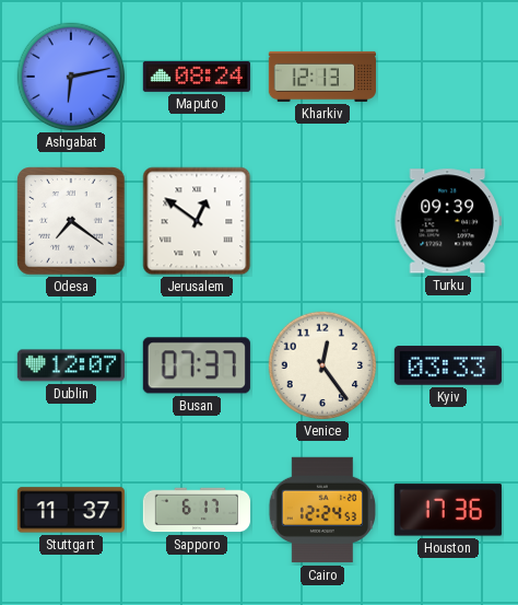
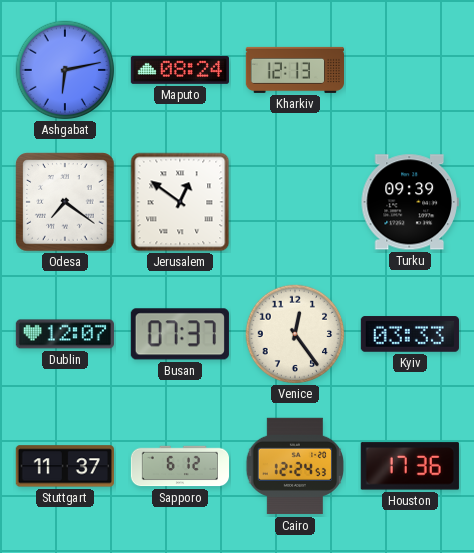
Sapporo: 6:17 -> 6:12 (179, 466)
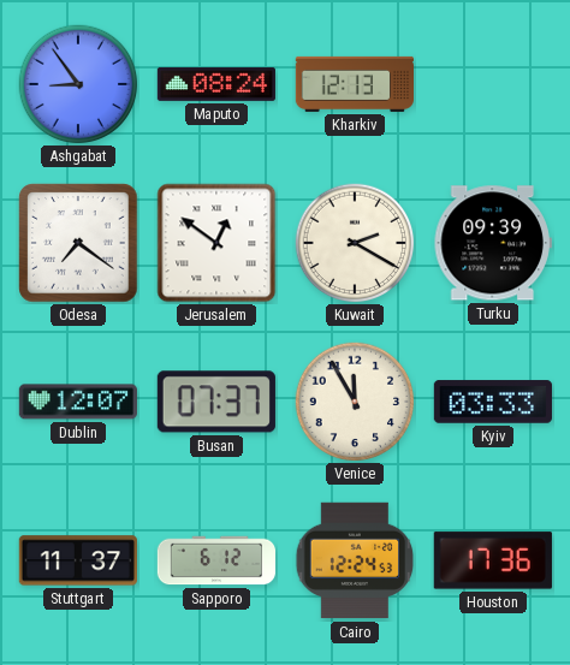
Ashgabat: 6:13 -> 8:54 (78, 84)
Kuwait: none -> 2:20 (355, 243)
Venice: 12:24 -> 11:55 (355, 402)
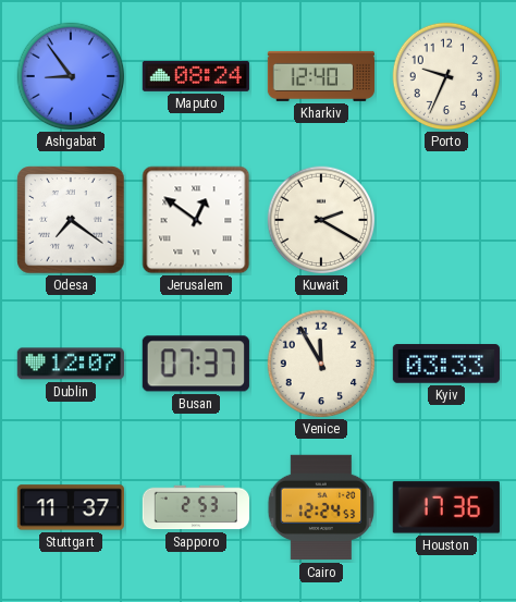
Kharkiv: 12:13 -> 12:40 (320, 76)
Porto: none -> 9:34 (446, 76)
Turku: 09:39 -> none (493, 243)
Sapporo: 6:12 -> 2:53 (195, 507)
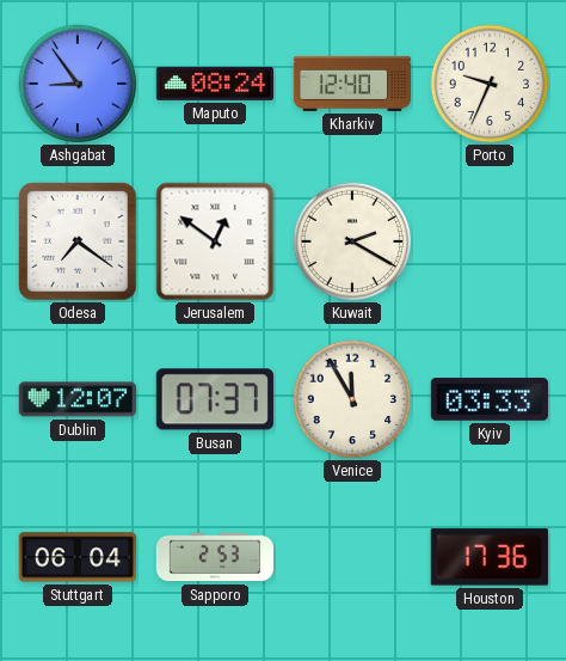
Stuttgart: 11:37 -> 06:04 (78, 557)
Cairo: 12:24 -> none (321, 507)
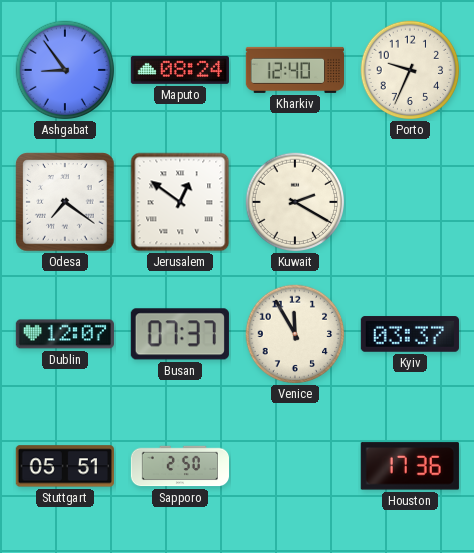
Kyiv: 03:33 -> 03:37 (410, 334)
Stuttgart: 06:04 -> 05:51 (65, 466)
Sapporo: 2:53 -> 2:50 (179, 466)
